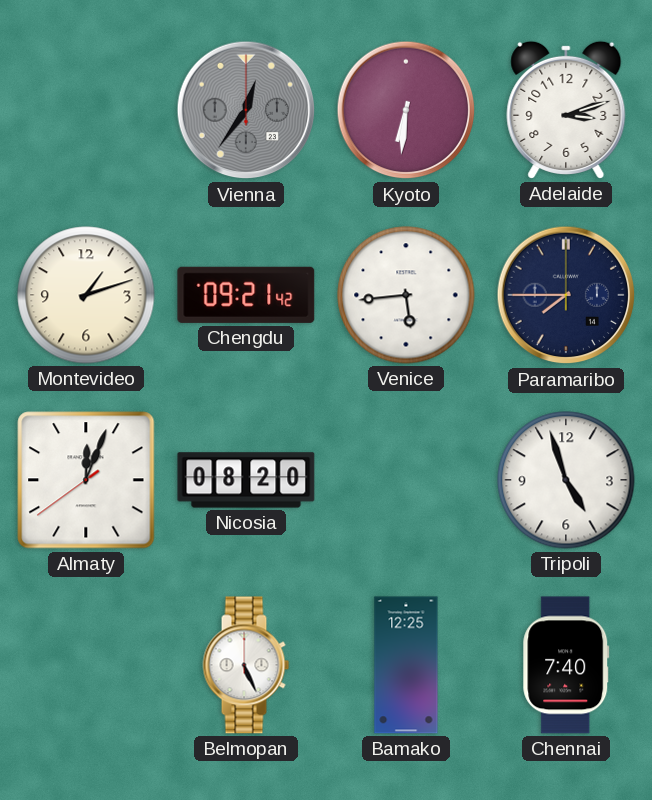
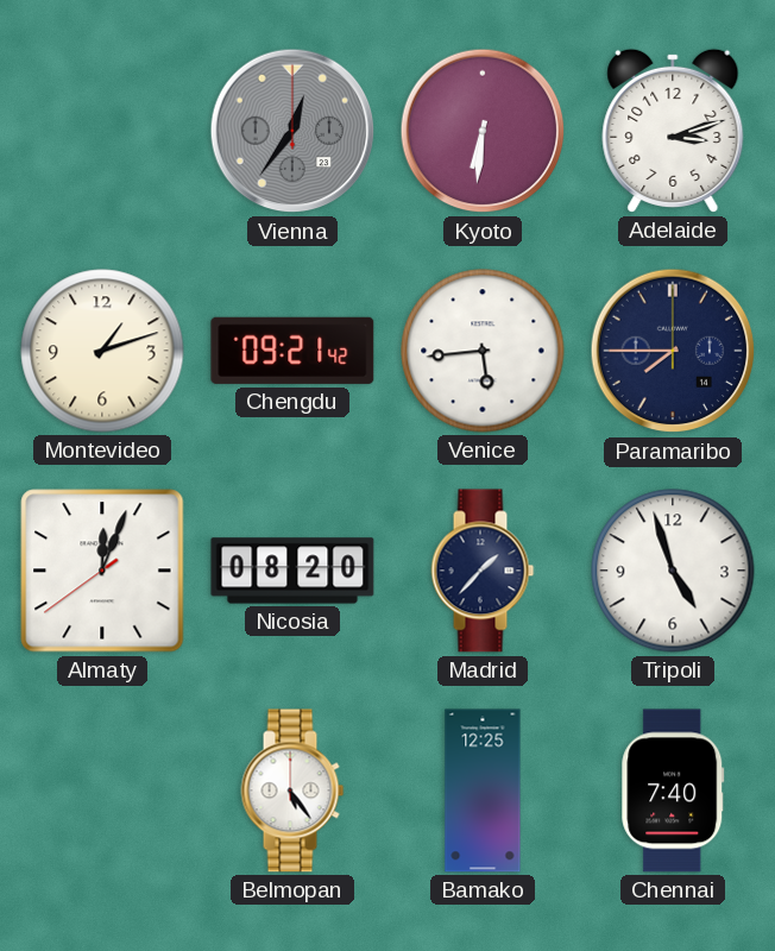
Madrid: none -> 1:37 (483, 571)
Belmopan: 5:26 -> 5:24 (292, 791)
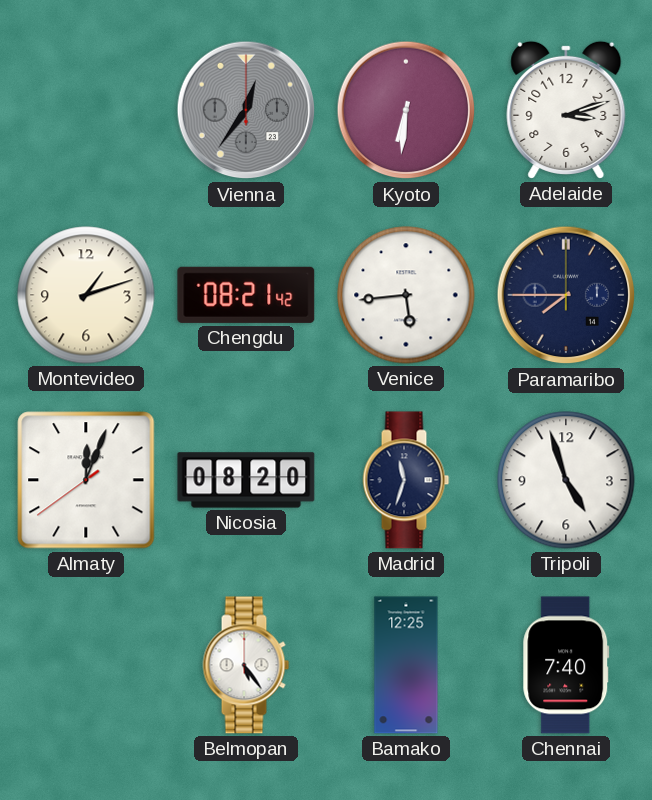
Chengdu: 09:21 -> 08:21 (246, 295)
Madrid: 1:37 -> 11:33 (406, 480)
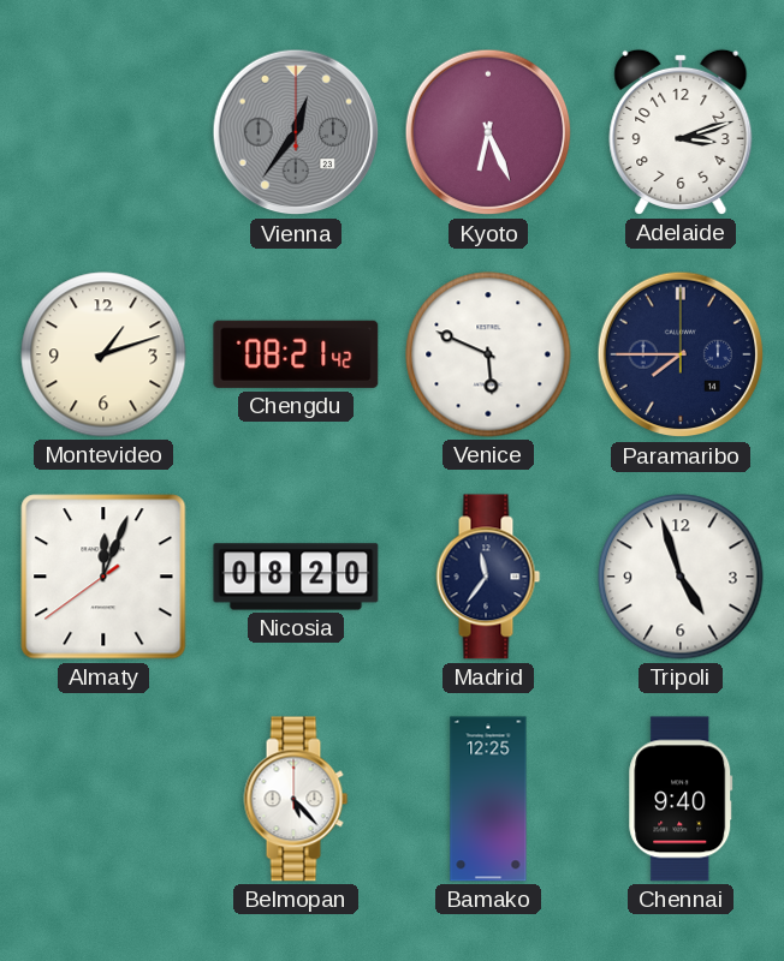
Kyoto: 6:31 -> 6:26 (488, 132)
Venice: 5:44 -> 5:49 (488, 354)
Madrid: 11:33 -> 11:36 (488, 577)
Belmopan: 5:24 -> 5:23 (296, 799)
Chennai: 7:40 -> 9:40 (681, 799)
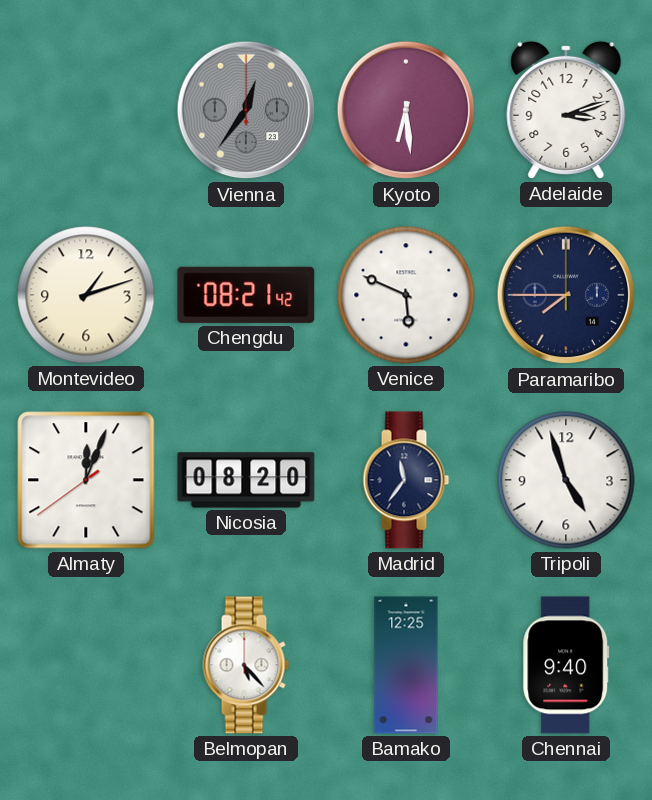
Kyoto: 6:26 -> 6:29 (406, 110)
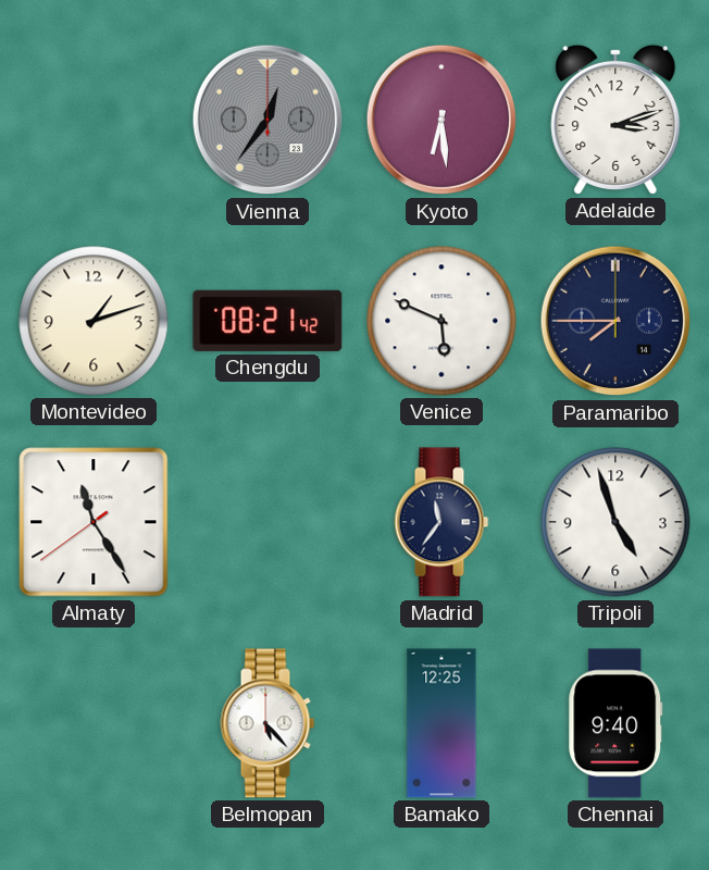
Almaty: 12:03 -> 11:24 (94, 522)
Nicosia: 08:20 -> none (246, 480)
